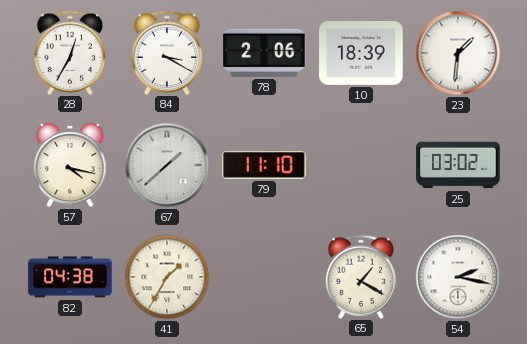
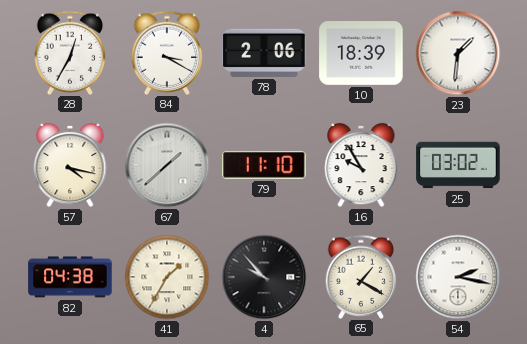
16: none -> 9:55 (361, 165)
4: none -> 9:53 (264, 277)
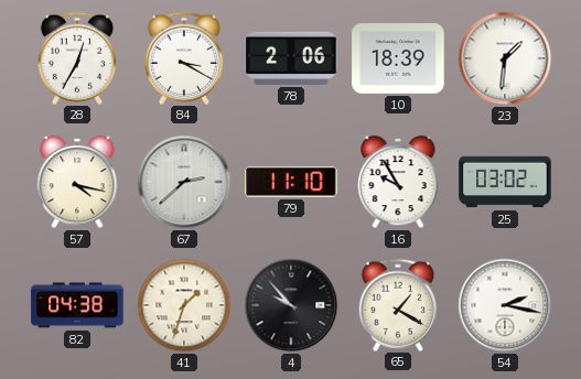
67: 1:38 -> 2:38 (184, 182)
41: 1:35 -> 1:33 (184, 305)
